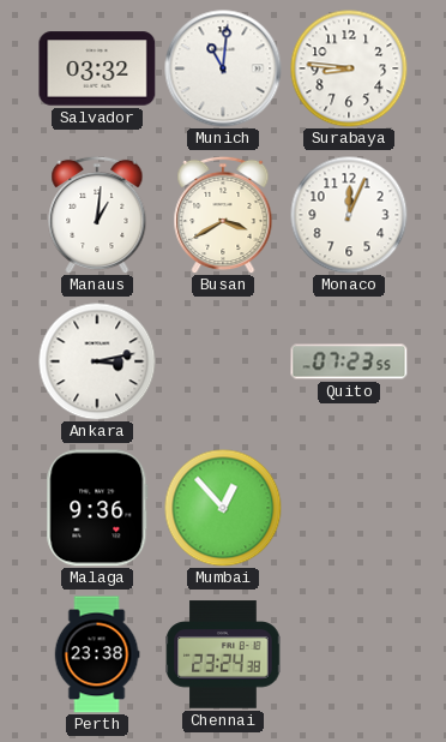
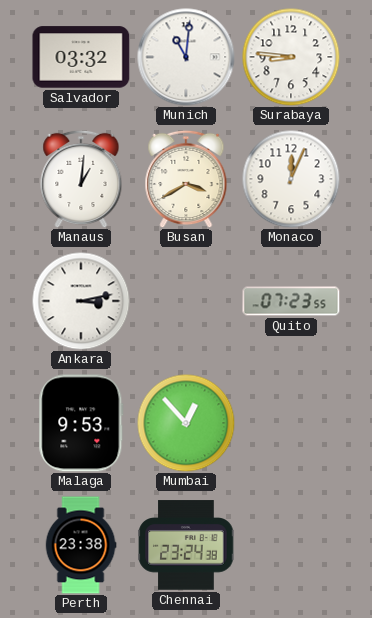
Malaga: 9:36 -> 9:53 (81, 423)
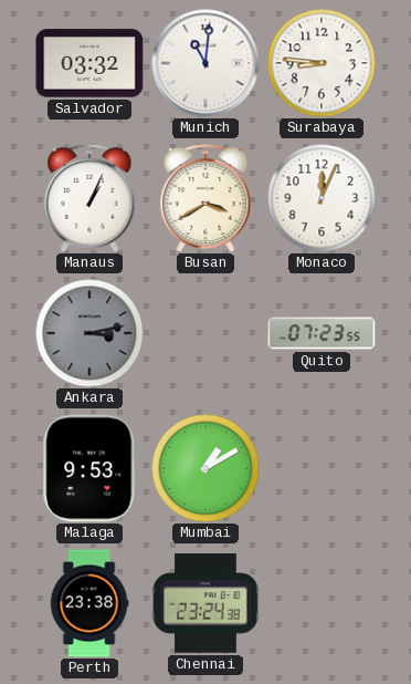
Manaus: 1:01 -> 1:04 (89, 198)
Ankara dial: white -> grey (89, 333)
Mumbai: 12:53 -> 1:10 (205, 468)
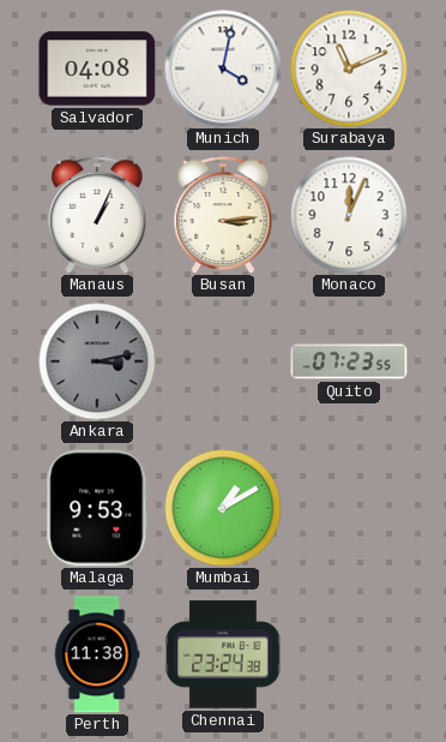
Salvador: 03:32 -> 04:08 (97, 68)
Munich: 11:01 -> 4:02 (223, 68)
Surabaya: 8:46 -> 11:11 (349, 68)
Busan: 3:40 -> 3:14 (223, 215)
Perth: 23:38 -> 11:38 (97, 654)
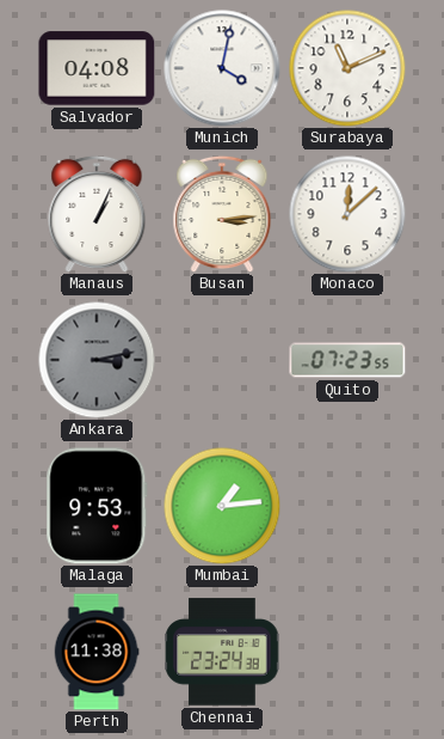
Monaco: 12:04 -> 12:08 (347, 214)
Mumbai: 1:10 -> 1:14 (222, 506)
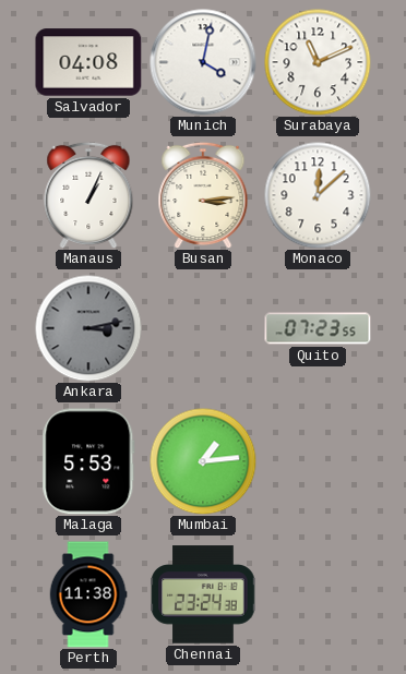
Malaga: 9:53 -> 5:53 (88, 461)
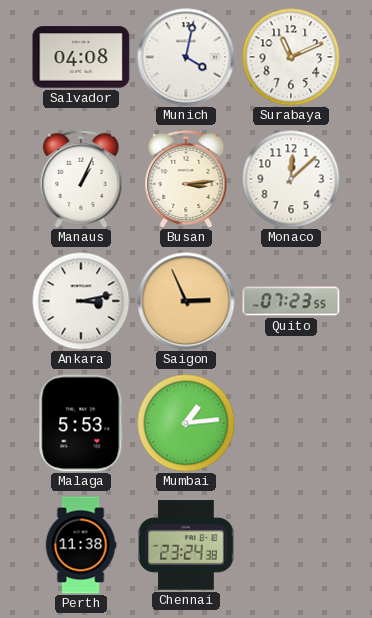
Ankara dial: grey -> white (81, 301)
Saigon: none -> 2:56 (186, 301)
